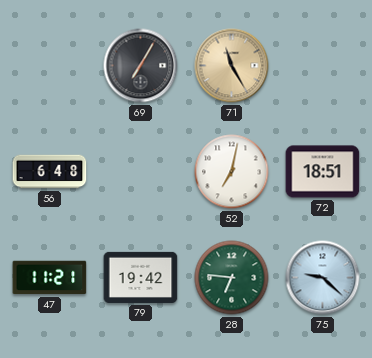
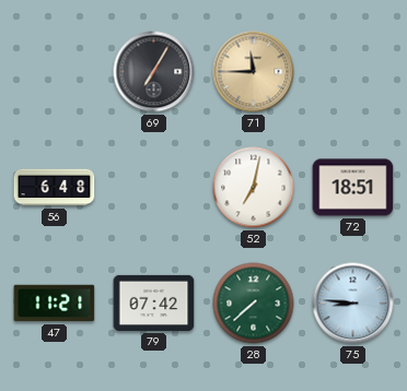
71: 11:25 -> 11:45 (254, 72)
79: 19:42 -> 07:42 (154, 303)
28: 6:46 -> 7:38 (254, 304)
75: 9:22 -> 8:46 (353, 304)
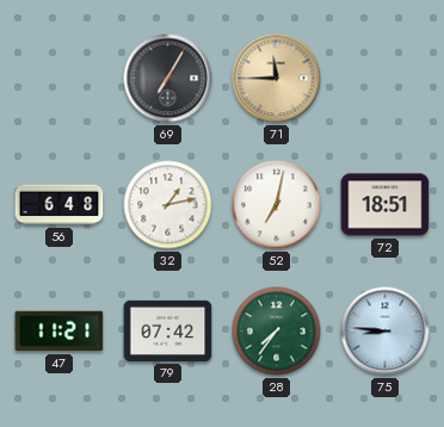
32: none -> 1:13 (168, 205)
28: 7:38 -> 7:36 (277, 332)
